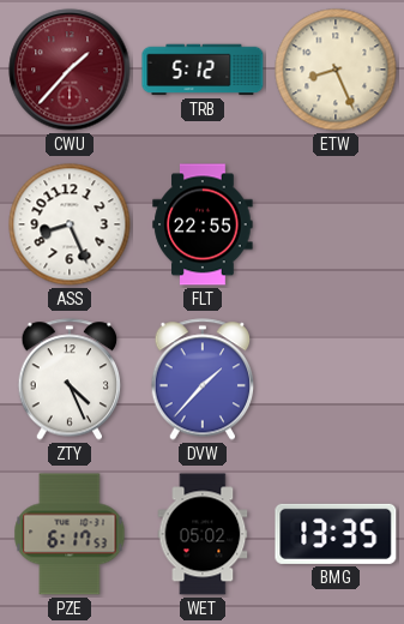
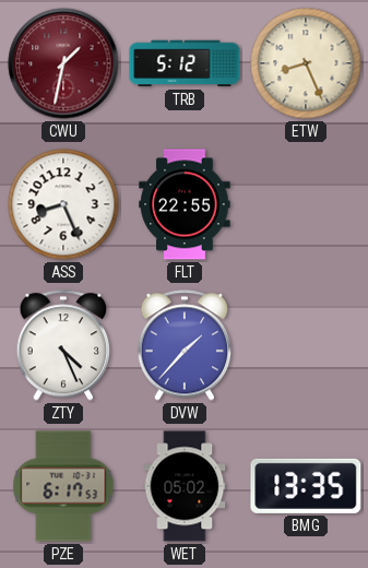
CWU: 1:37 -> 1:32 (63, 63)
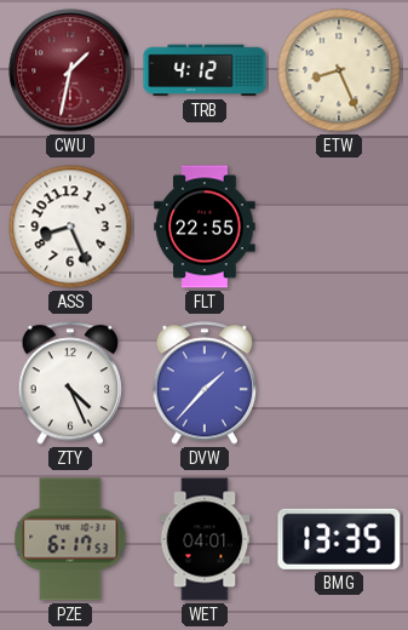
TRB: 5:12 -> 4:12 (205, 70)
WET: 05:02 -> 04:01 (205, 539)
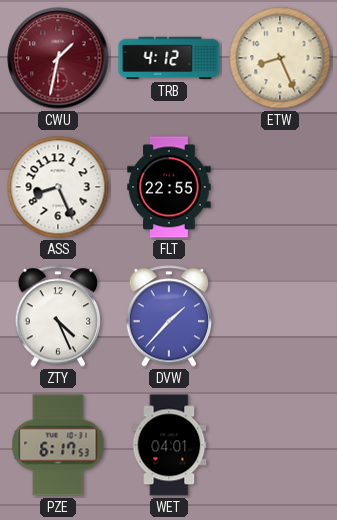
BMG: 13:35 -> none (339, 539)
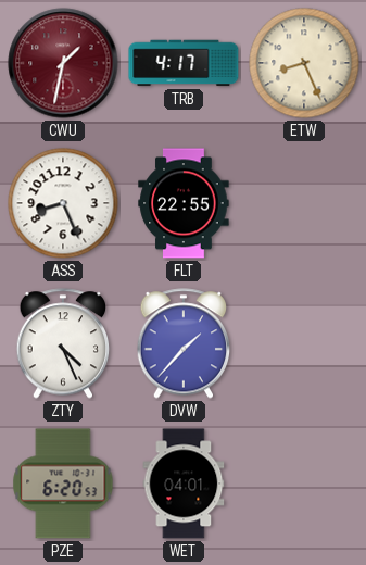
TRB: 4:12 -> 4:17 (184, 63)
PZE: 6:17 -> 6:20 (63, 484)
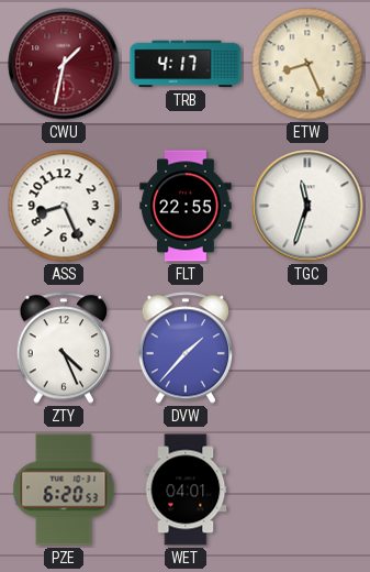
TGC: none -> 11:33 (307, 206)
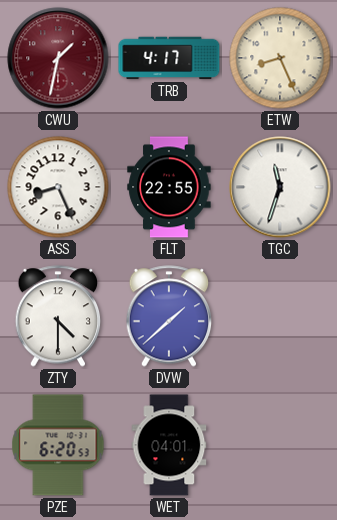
ZTY: 4:26 -> 4:30 (58, 316)
DVW: 1:37 -> 1:38 (169, 316)
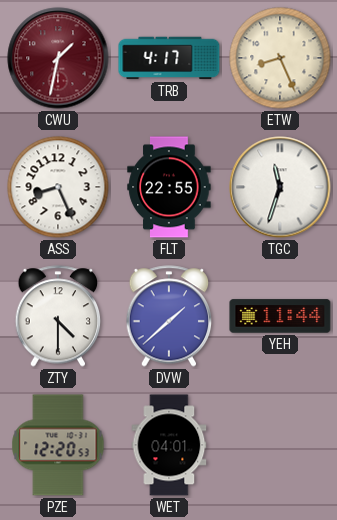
YEH: none -> 11:44 (280, 316)
PZE: 6:20 -> 12:20 (58, 445)
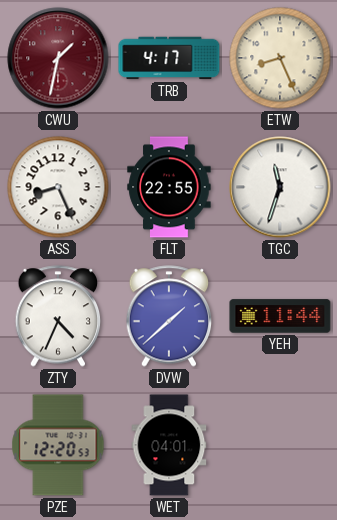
ZTY: 4:30 -> 4:34 (58, 316)
